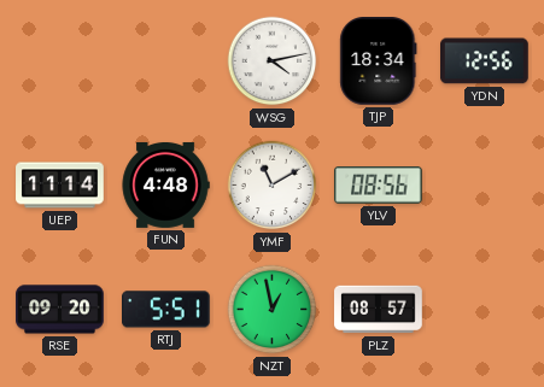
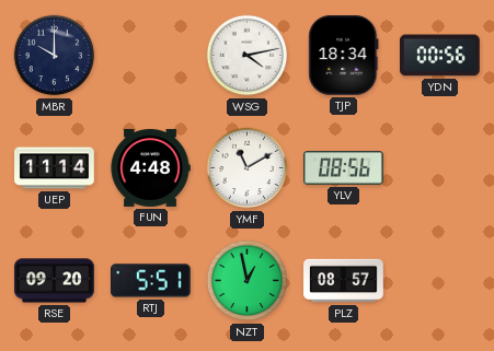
MBR: none -> 10:00 (55, 56)
YDN: 12:56 -> 00:56 (440, 56)
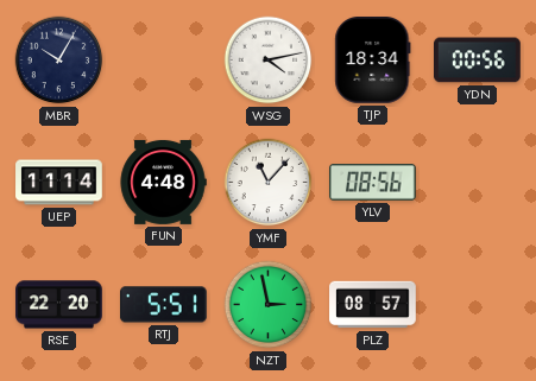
MBR: 10:00 -> 10:05 (59, 61)
YMF: 11:10 -> 11:07 (269, 183)
RSE: 09:20 -> 22:20 (59, 305)
NZT: 12:58 -> 2:58 (269, 305)
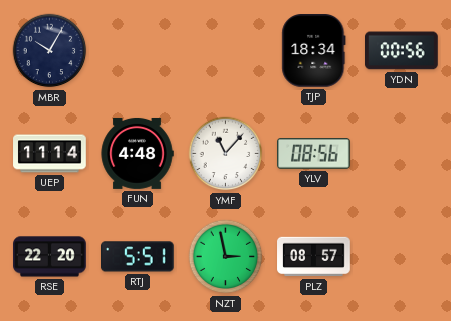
WSG: 4:13 -> none (269, 61)
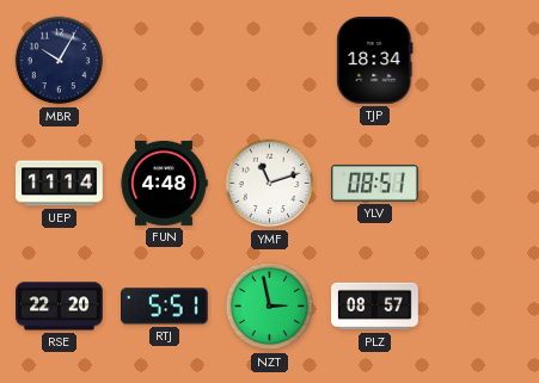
YDN: 00:56 -> none (402, 51)
YMF: 11:07 -> 11:12 (270, 184)
YLV: 08:56 -> 08:51 (375, 184)
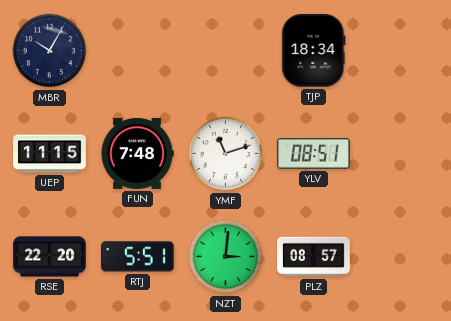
UEP: 11:14 -> 11:15 (50, 154)
FUN: 4:48 -> 7:48 (137, 153)
NZT: 2:58 -> 3:01 (226, 257)
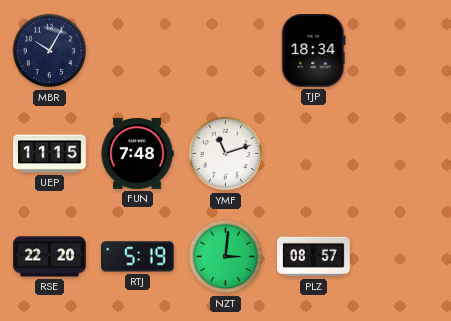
YLV: 08:51 -> none (314, 154)
RTJ: 5:51 -> 5:19 (138, 257)
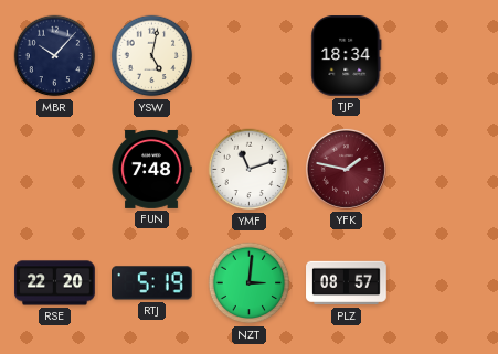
MBR: 10:05 -> 10:07 (55, 56)
YSW: none -> 5:02 (152, 56)
UEP: 11:15 -> none (50, 154)
YFK: none -> 1:47 (346, 169)
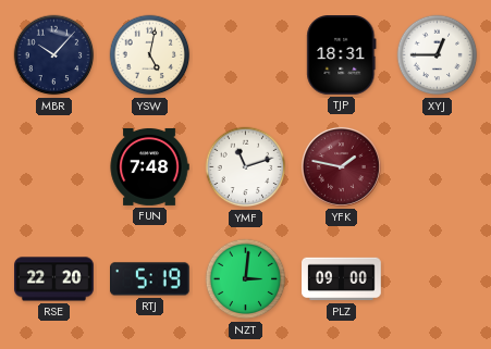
TJP: 18:34 -> 18:31 (342, 55)
XYJ: none -> 12:45 (438, 55)
PLZ: 08:57 -> 09:00 (342, 279)
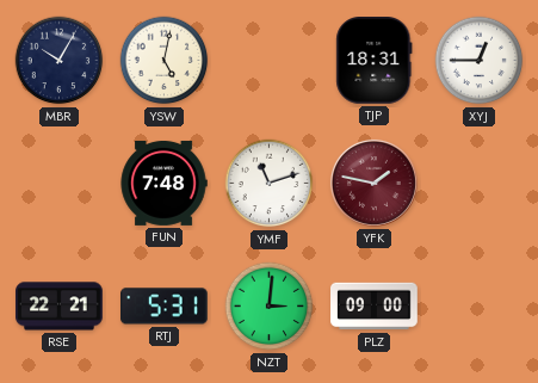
MBR: 10:07 -> 10:05 (60, 61)
RSE: 22:20 -> 22:21 (60, 307)
RTJ: 5:19 -> 5:31 (165, 307)
